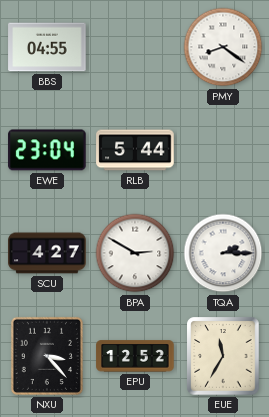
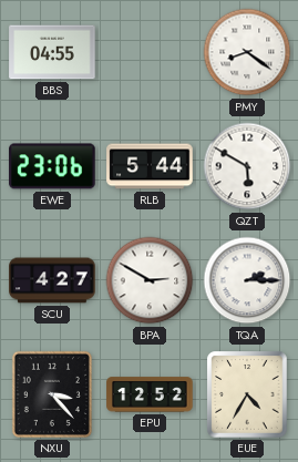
EWE: 23:04 -> 23:06 (52, 166)
QZT: none -> 5:50 (247, 166)
EUE: 11:35 -> 4:35 (247, 394)
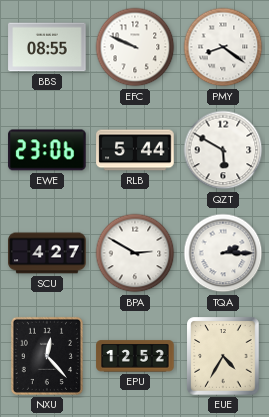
BBS: 04:55 -> 08:55 (47, 47)
EFC: none -> 9:49 (135, 47)
NXU: 3:23 -> 12:23 (47, 356)
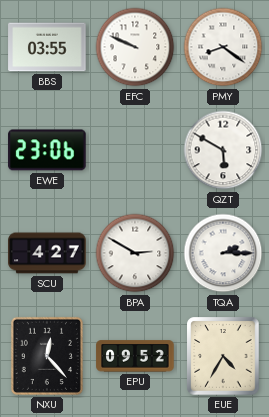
BBS: 08:55 -> 03:55 (47, 47)
RLB: 5:44 -> none (135, 150)
EPU: 12:52 -> 09:52 (135, 356)
